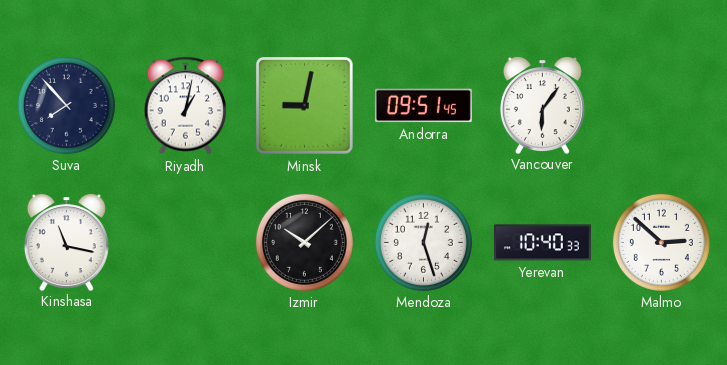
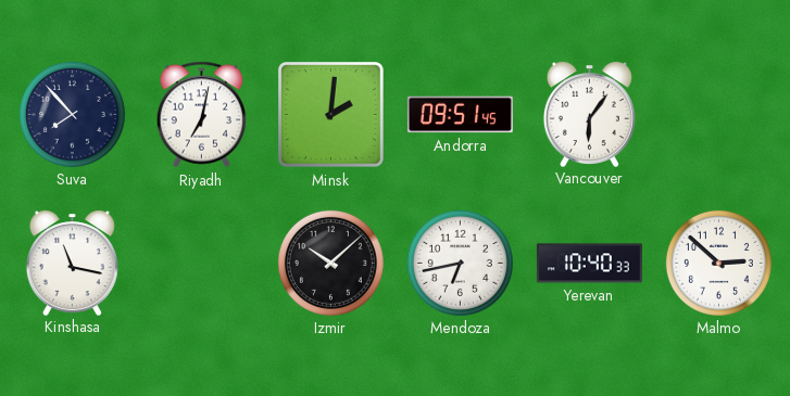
Riyadh: 1:02 -> 7:02 (202, 115)
Minsk: 9:02 -> 2:01 (331, 115)
Mendoza: 12:27 -> 6:43 (460, 263)
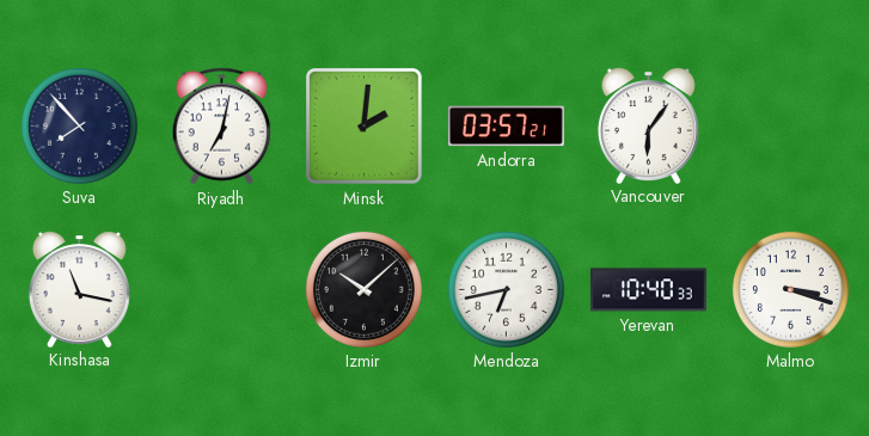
Andorra: 09:51 -> 03:57 (506, 127)
Malmo: 2:52 -> 3:18 (790, 289)
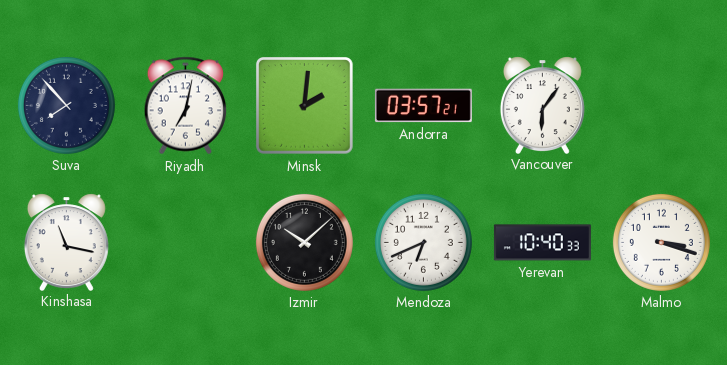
Mendoza: 6:43 -> 6:41 (423, 242)
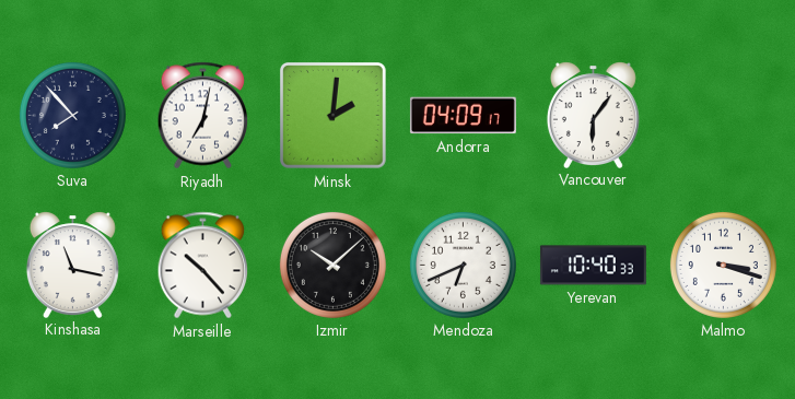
Andorra: 03:57 -> 04:09 (463, 116)
Marseille: none -> 10:23 (203, 266)
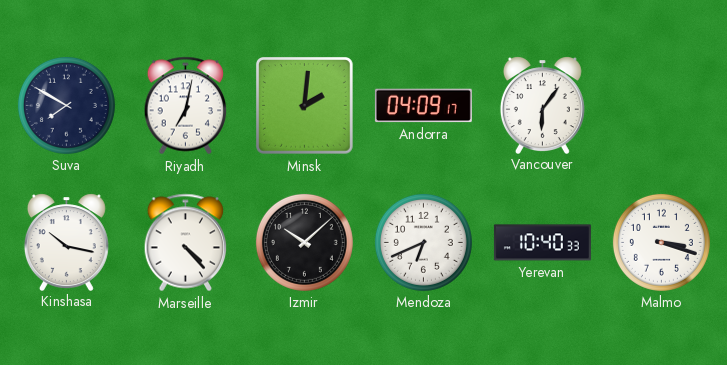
Suva: 7:53 -> 7:50 (66, 105)
Kinshasa: 11:17 -> 10:17 (66, 242)
Marseille: 10:23 -> 4:23 (186, 243)
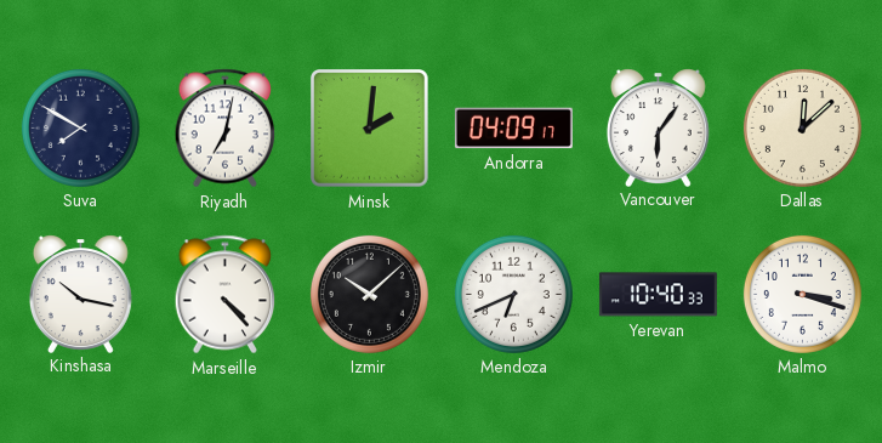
Dallas: none -> 12:08 (802, 127)
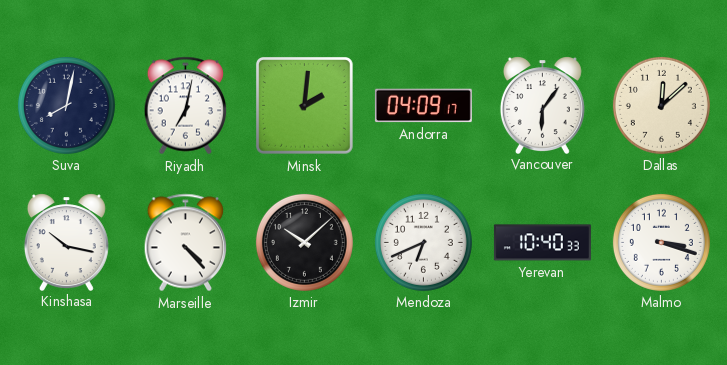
Suva: 7:50 -> 8:02 (66, 105)
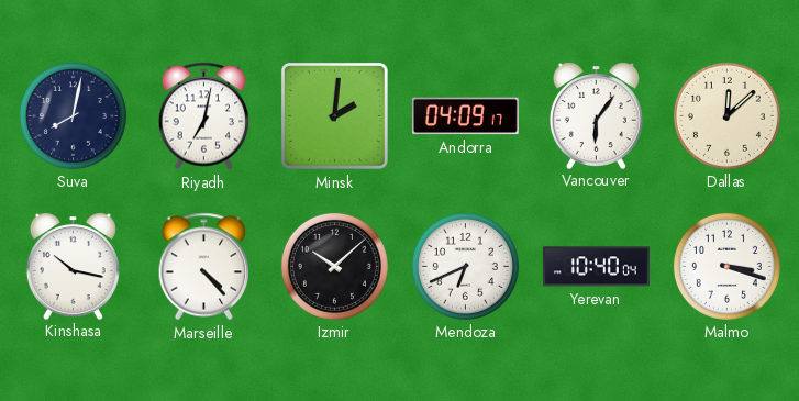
Yerevan: 10:40:33 -> 10:40:04 (596, 267)
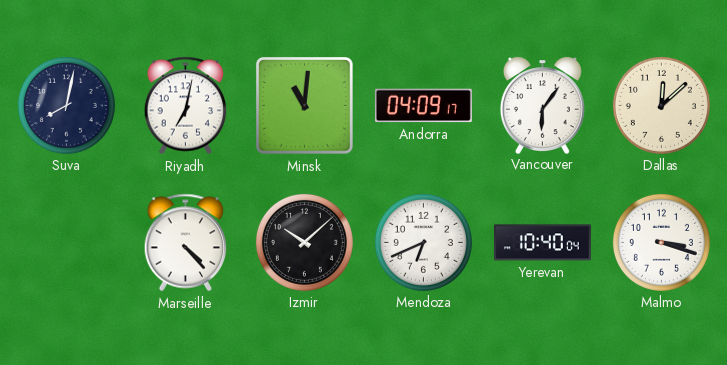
Minsk: 2:01 -> 11:01 (305, 106)
Kinshasa: 10:17 -> none (73, 266)
